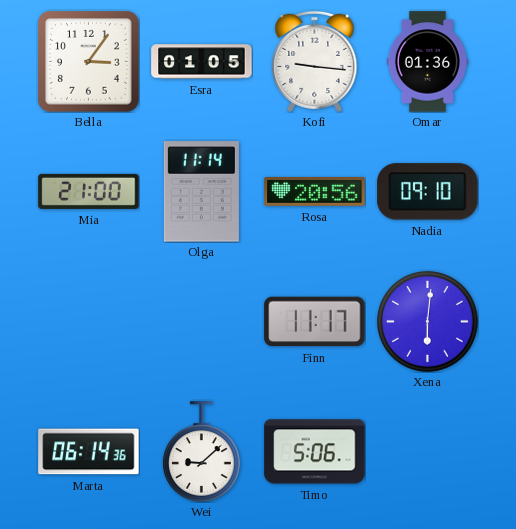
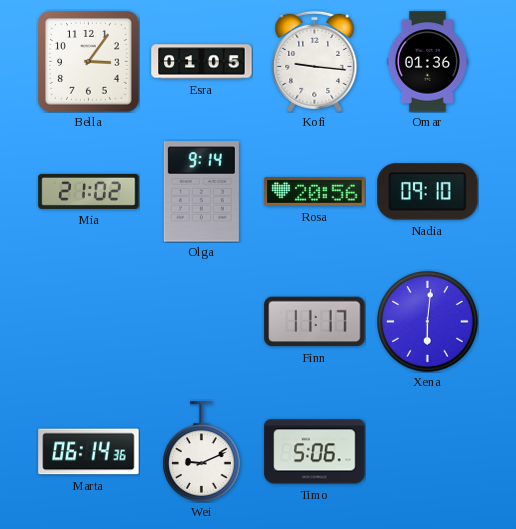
Mia: 21:00 -> 21:02 (89, 191)
Olga: 11:14 -> 9:14 (201, 192)
Wei: 9:08 -> 9:11 (202, 452)
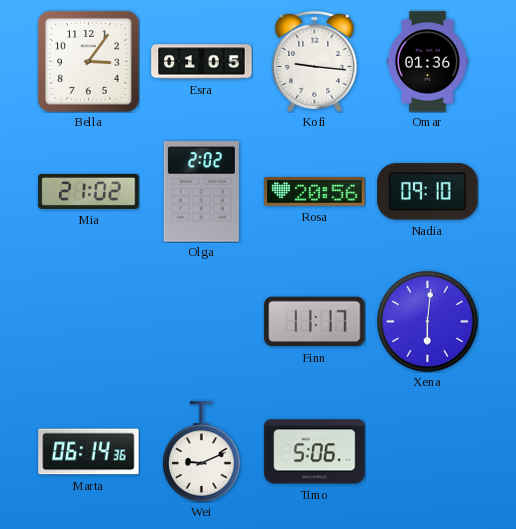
Olga: 9:14 -> 2:02 (201, 192)
